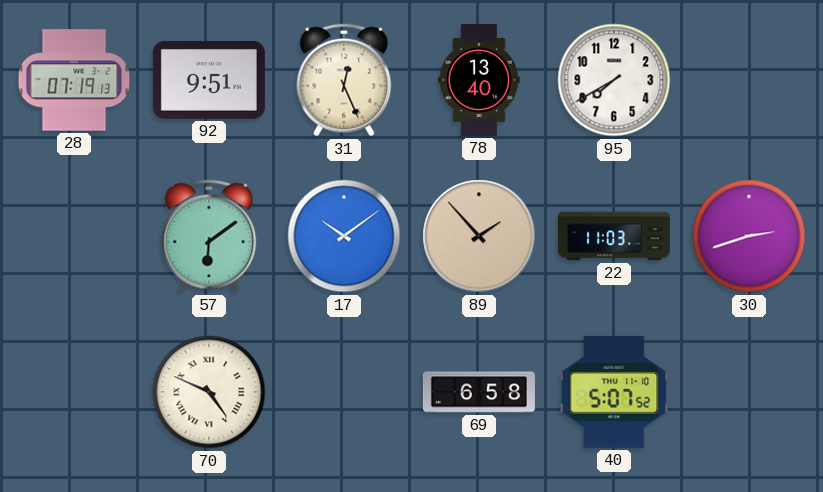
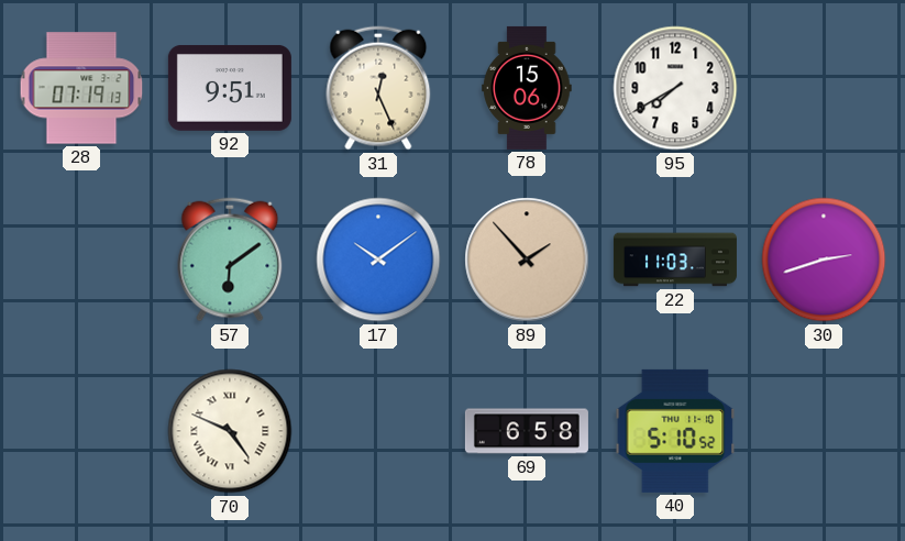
78: 13:40 -> 15:06 (527, 88)
40: 5:07 -> 5:10 (675, 431)
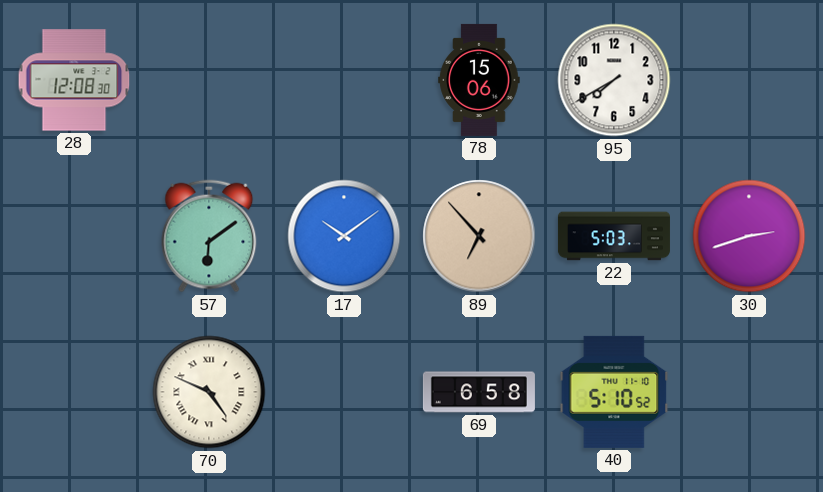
28: 07:19 -> 12:08 (74, 80)
92: 9:51 -> none (230, 88)
31: 12:26 -> none (378, 88)
89: 1:53 -> 6:53 (479, 236)
22: 11:03 -> 5:03 (614, 236)
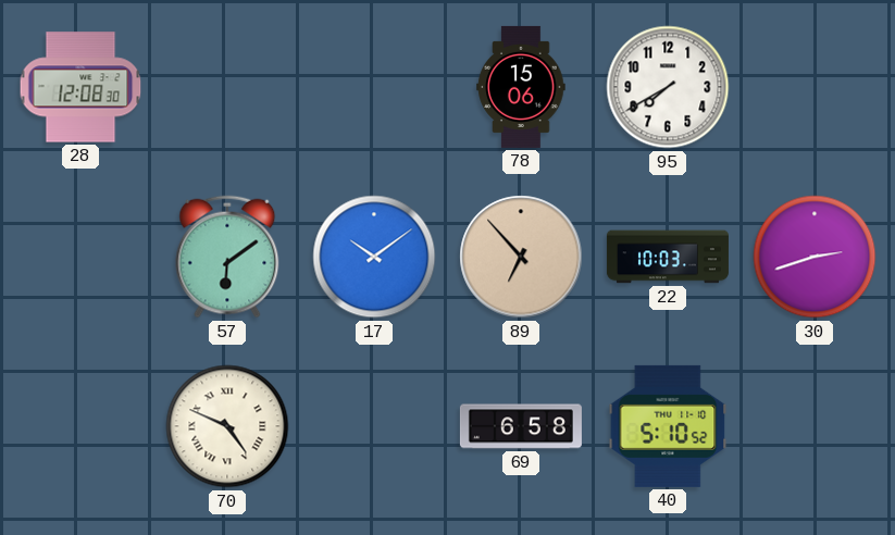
22: 5:03 -> 10:03 (668, 257)
